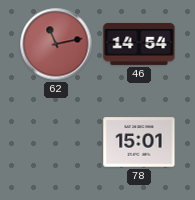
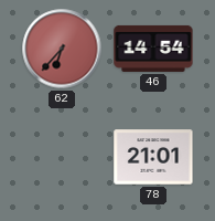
62: 11:13 -> 6:37 (62, 49)
78: 15:01 -> 21:01 (153, 157)
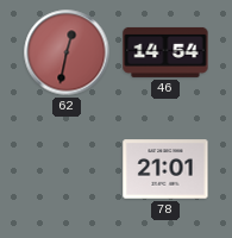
62: 6:37 -> 12:32 (67, 52)
